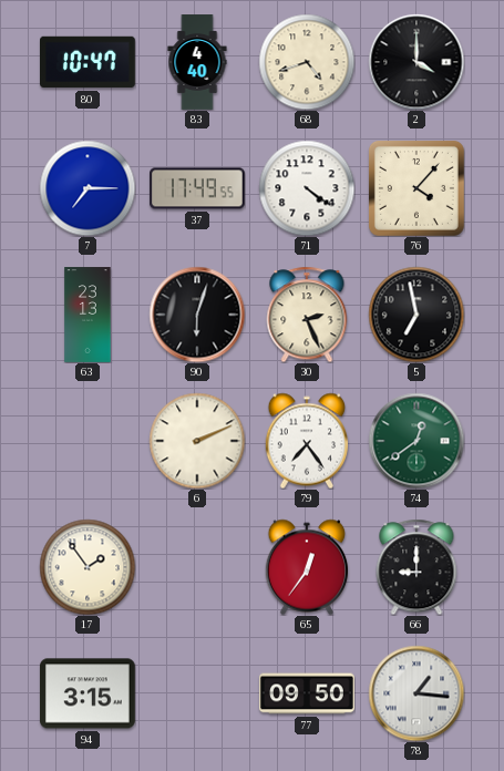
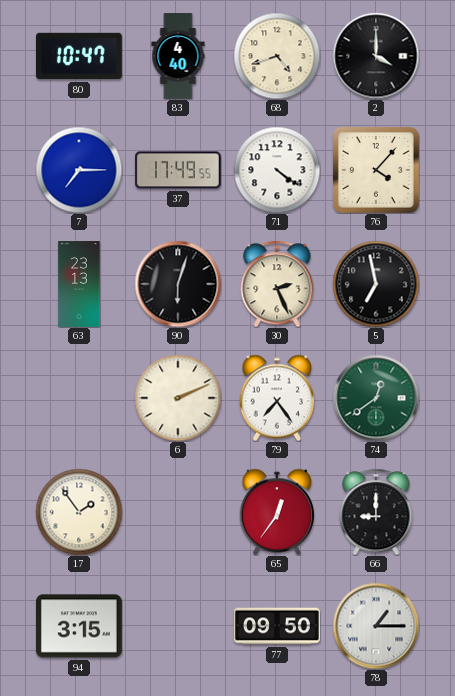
78: 1:16 -> 1:15 (376, 626)
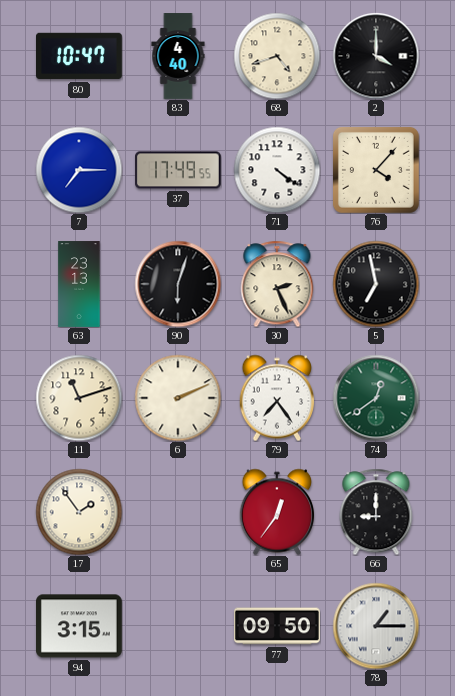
11: none -> 11:12 (79, 398)
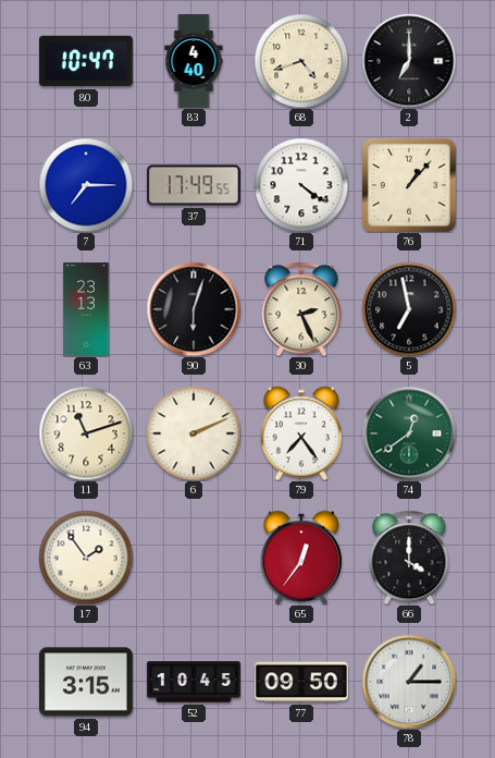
2: 4:00 -> 7:00 (409, 61)
76: 4:07 -> 1:07 (409, 185)
66: 9:00 -> 4:00 (409, 558)
52: none -> 10:45 (194, 682)
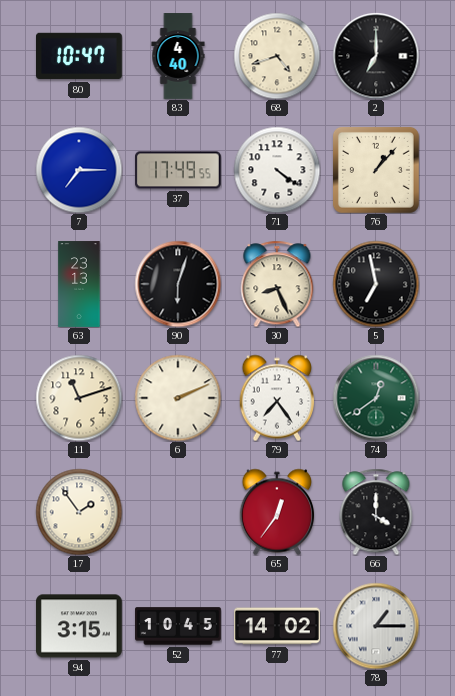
30: 2:26 -> 8:26 (277, 284)
77: 09:50 -> 14:02 (278, 626)
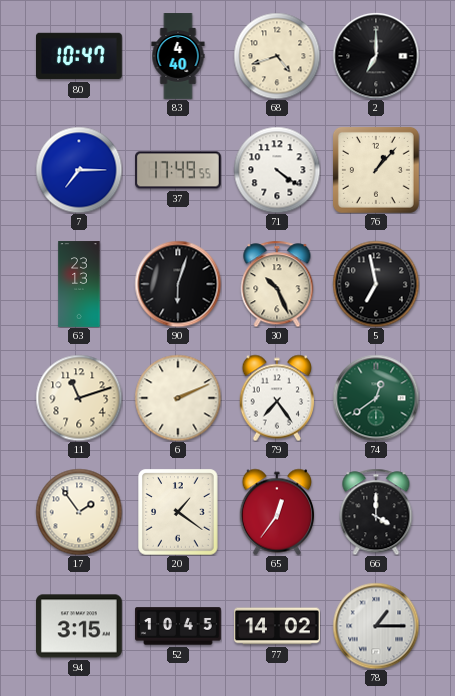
30: 8:26 -> 10:26 (277, 284)
20: none -> 1:21 (178, 512)
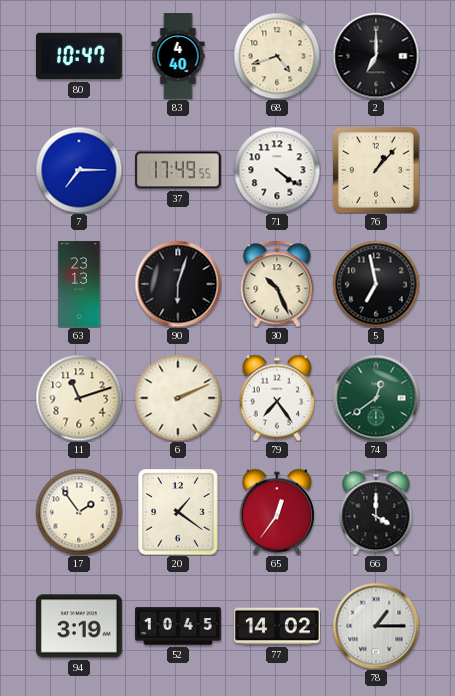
94: 3:15 -> 3:19 (80, 626)
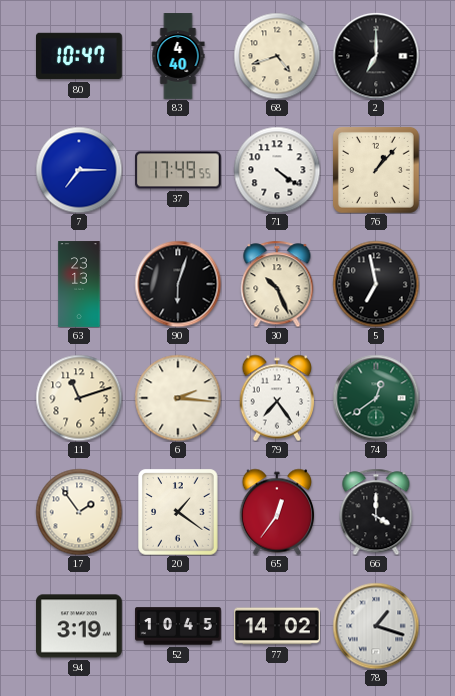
6: 2:11 -> 2:16 (178, 398)
78: 1:15 -> 1:18 (376, 626)
